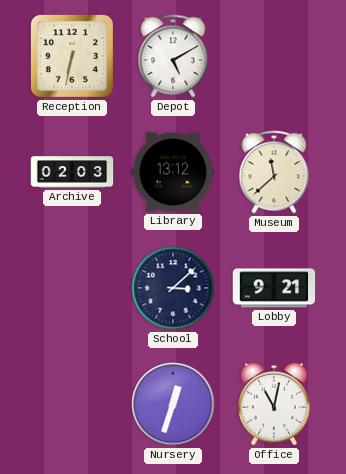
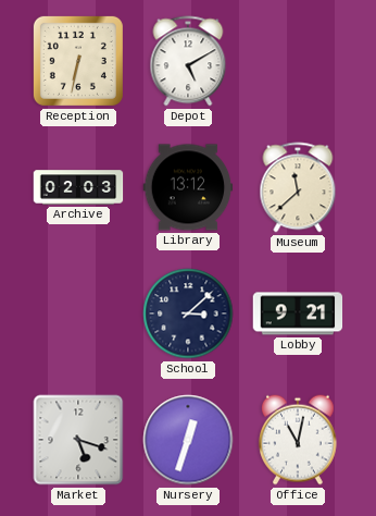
Market: none -> 5:18 (78, 440)
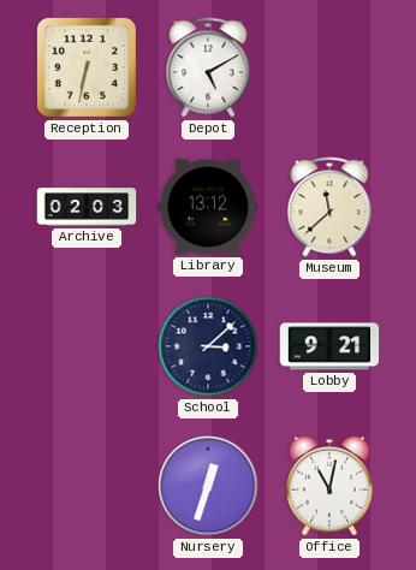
Market: 5:18 -> none (78, 440)
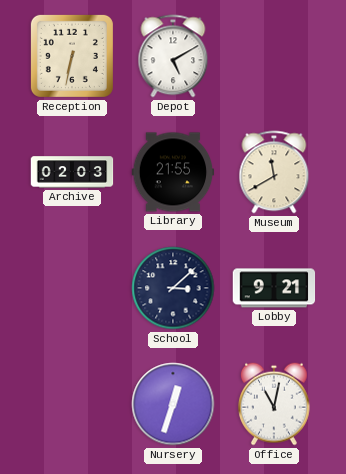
Library: 13:12 -> 21:55 (173, 172)
Museum: 11:38 -> 11:40 (274, 172)
